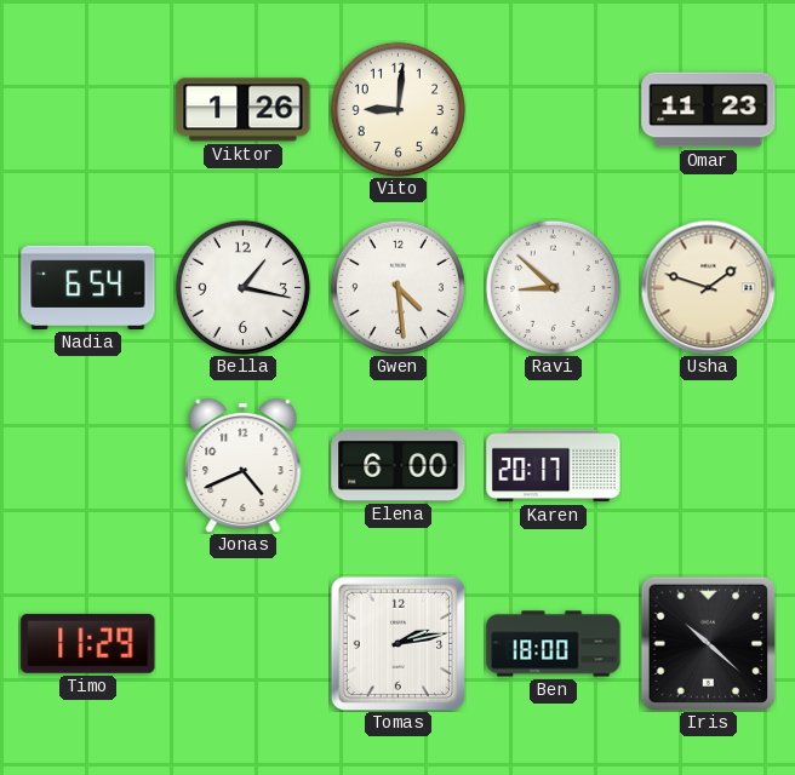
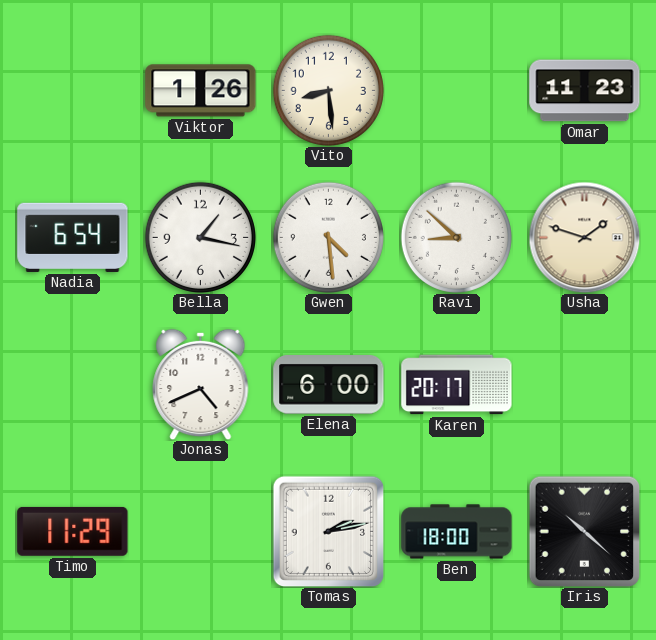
Vito: 9:01 -> 8:29 (328, 90)
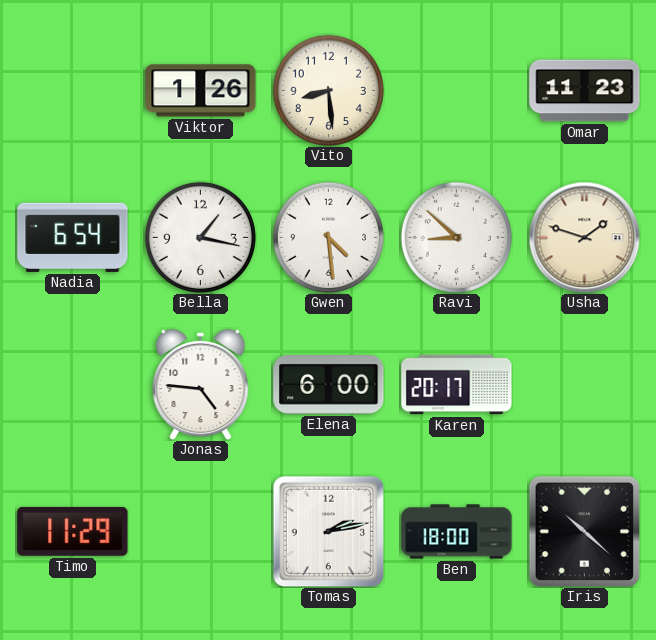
Jonas: 4:41 -> 4:46 (201, 384)
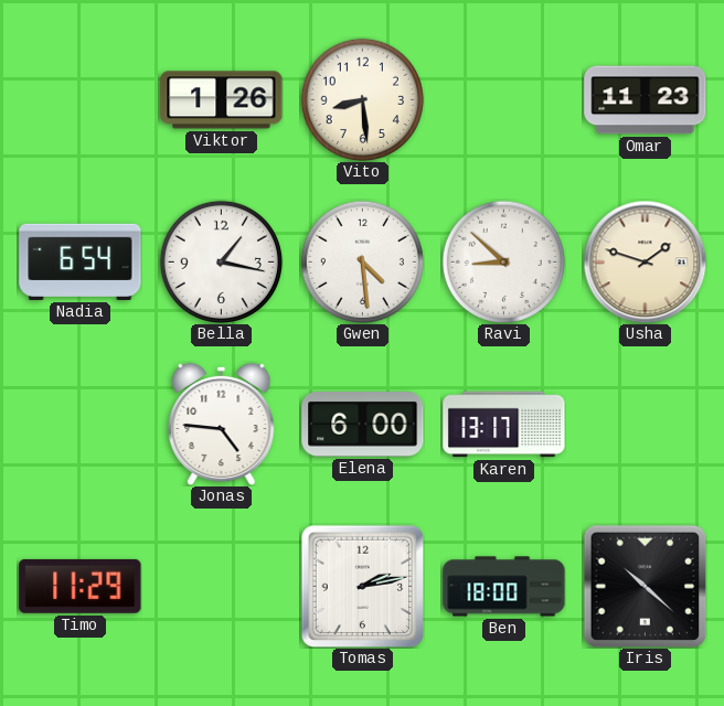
Karen: 20:17 -> 13:17 (504, 425)
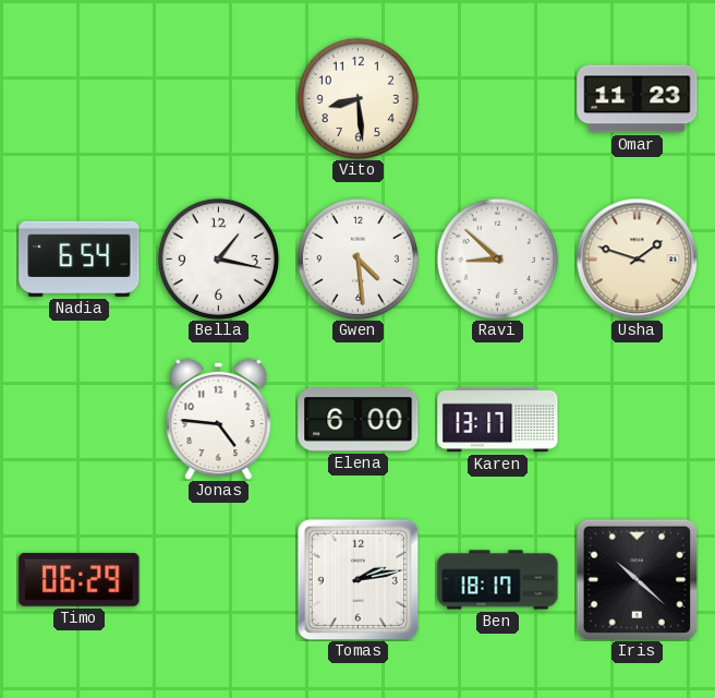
Viktor: 1:26 -> none (222, 100)
Timo: 11:29 -> 06:29 (80, 579)
Ben: 18:00 -> 18:17 (498, 580)
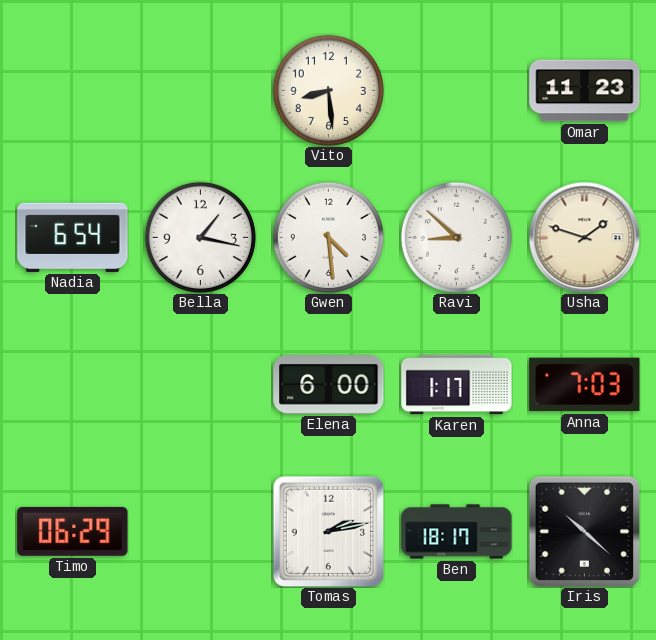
Jonas: 4:46 -> none (219, 419)
Karen: 13:17 -> 1:17 (457, 385)
Anna: none -> 7:03 (585, 385)
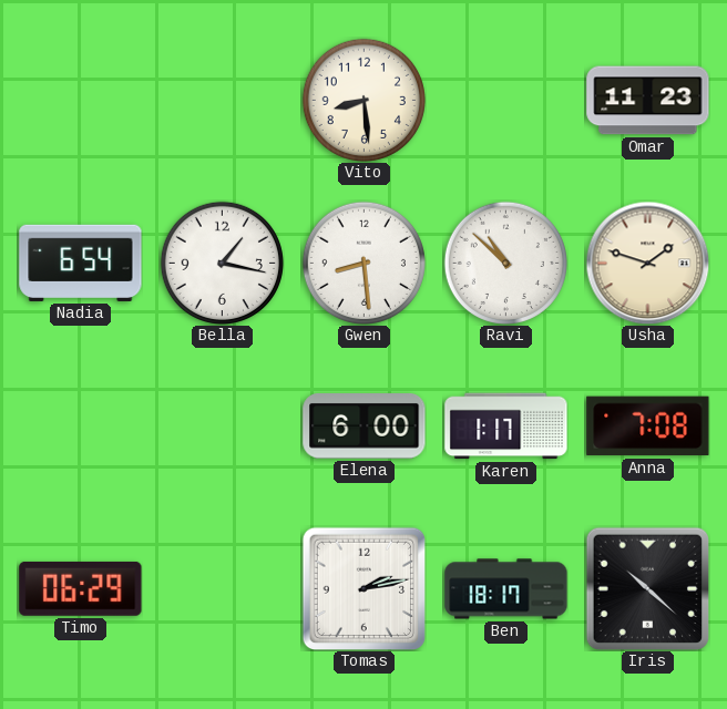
Gwen: 4:29 -> 8:29 (363, 263)
Ravi: 8:52 -> 10:52 (505, 263)
Anna: 7:03 -> 7:08 (648, 427)
